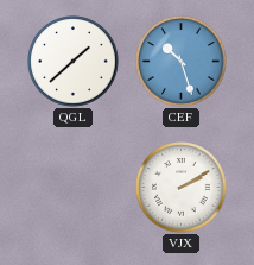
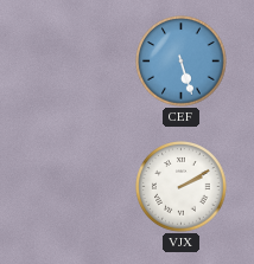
QGL: 1:38 -> none (74, 62)
CEF: 10:27 -> 5:27 (182, 62)
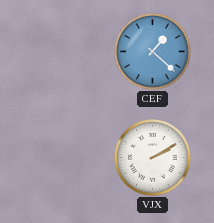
CEF: 5:27 -> 1:22 (153, 52)
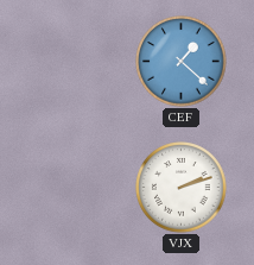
VJX: 2:10 -> 2:12 (182, 188)
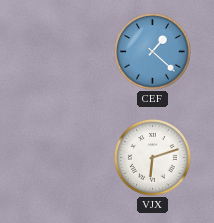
VJX: 2:12 -> 6:12 (153, 158)
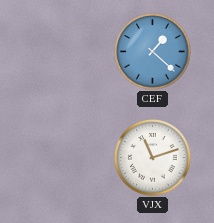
VJX: 6:12 -> 11:12 (153, 158)
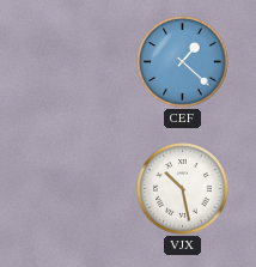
VJX: 11:12 -> 10:28 (183, 189)
